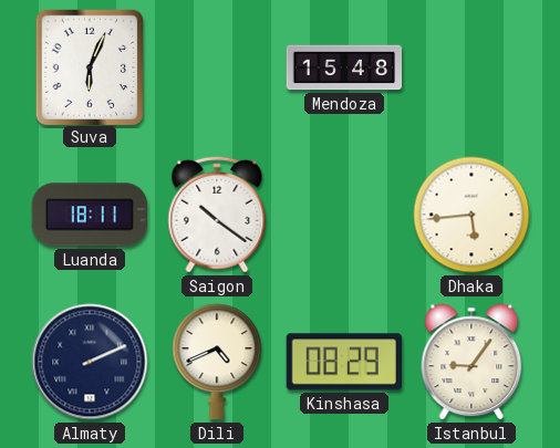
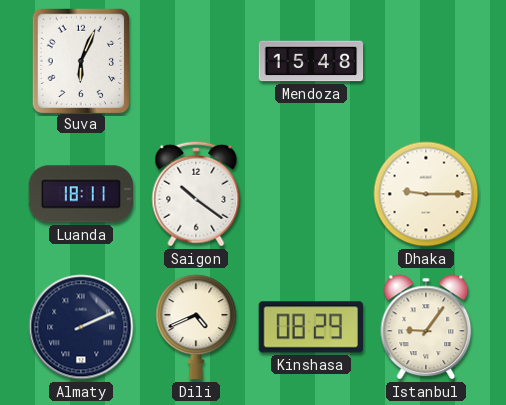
Dhaka: 5:44 -> 9:15 (426, 194)
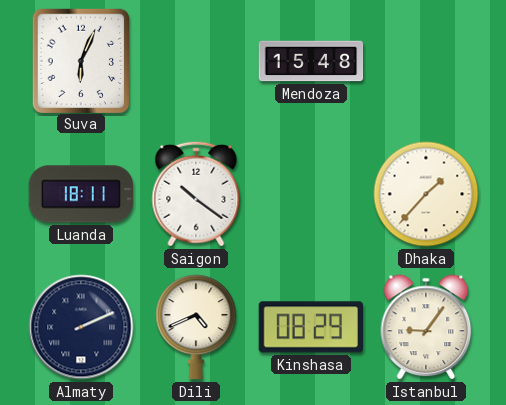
Dhaka: 9:15 -> 1:37 (426, 194)
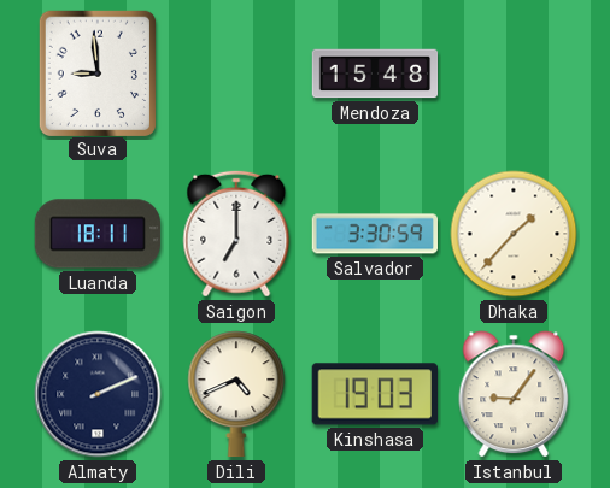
Suva: 6:04 -> 8:59 (96, 72)
Saigon: 10:21 -> 7:00 (236, 234)
Salvador: none -> 3:30 (374, 234)
Kinshasa: 08:29 -> 19:03 (374, 394)
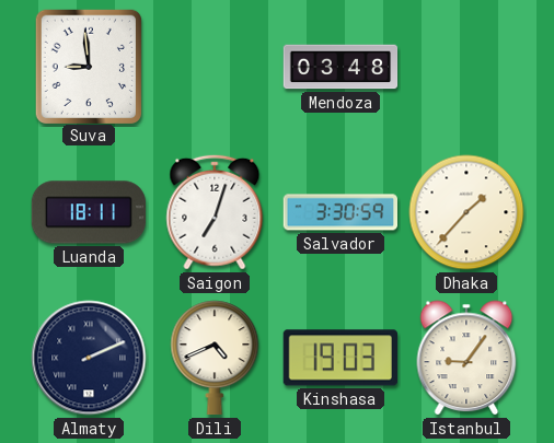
Mendoza: 15:48 -> 03:48 (341, 67)
Saigon: 7:00 -> 7:03 (215, 212)
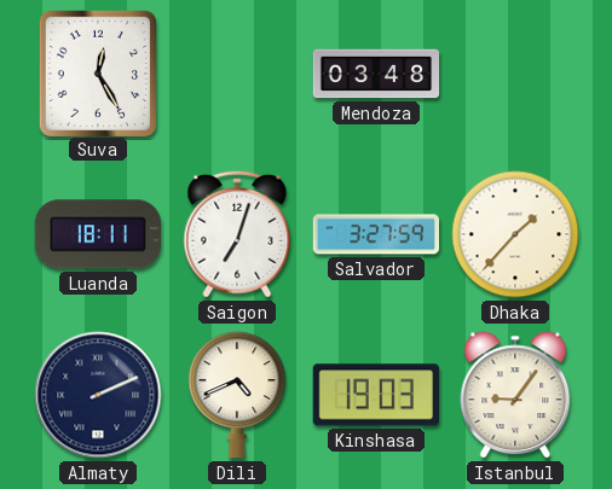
Suva: 8:59 -> 12:25 (97, 72)
Salvador: 3:30 -> 3:27 (375, 234)
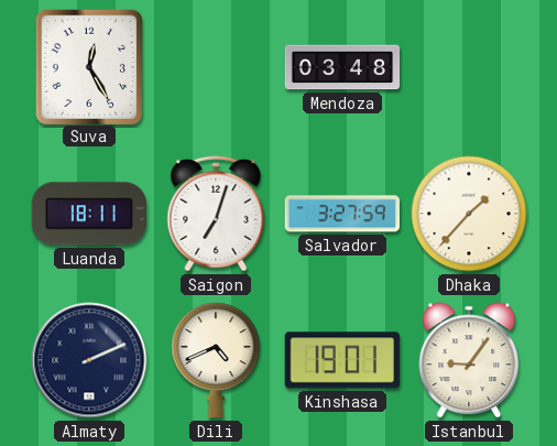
Kinshasa: 19:03 -> 19:01 (341, 360)
